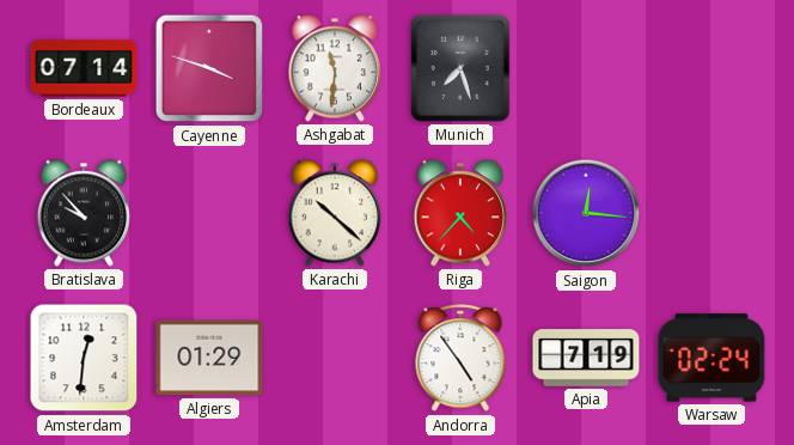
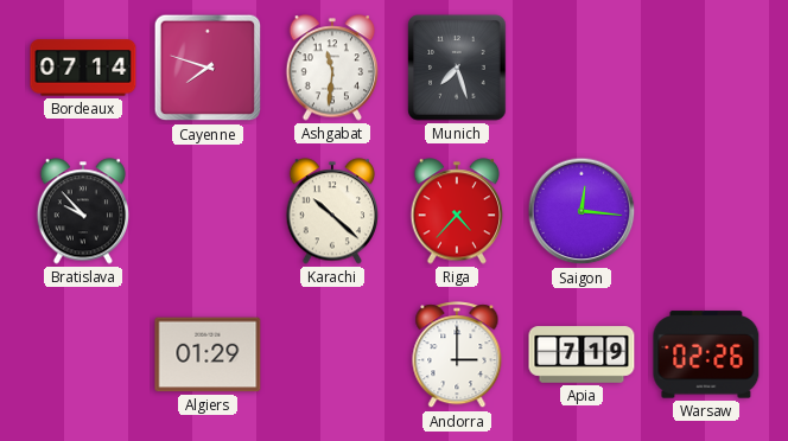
Cayenne: 3:48 -> 7:48 (208, 68)
Amsterdam: 12:31 -> none (84, 358)
Andorra: 4:54 -> 3:00 (457, 356)
Warsaw: 02:24 -> 02:26 (706, 354)
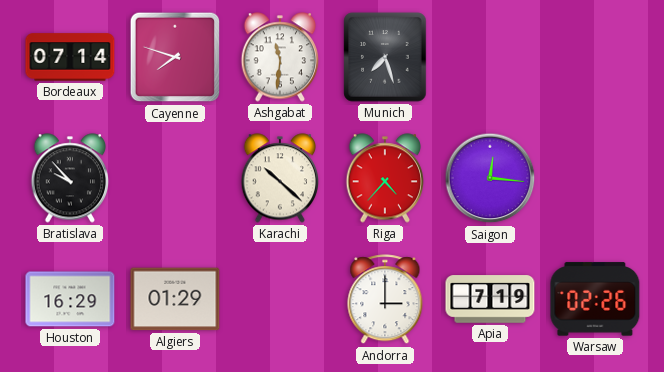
Houston: none -> 16:29 (70, 299)
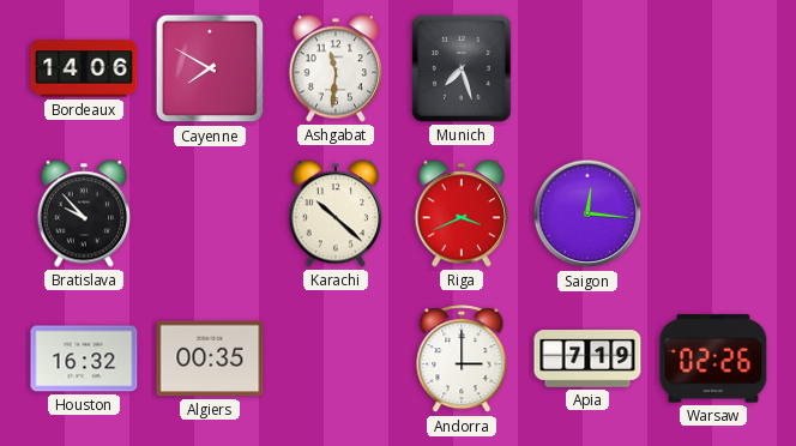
Bordeaux: 07:14 -> 14:06 (84, 68)
Cayenne: 7:48 -> 7:50 (210, 68)
Riga: 4:37 -> 3:41 (462, 213)
Houston: 16:29 -> 16:32 (84, 358)
Algiers: 01:29 -> 00:35 (210, 358)
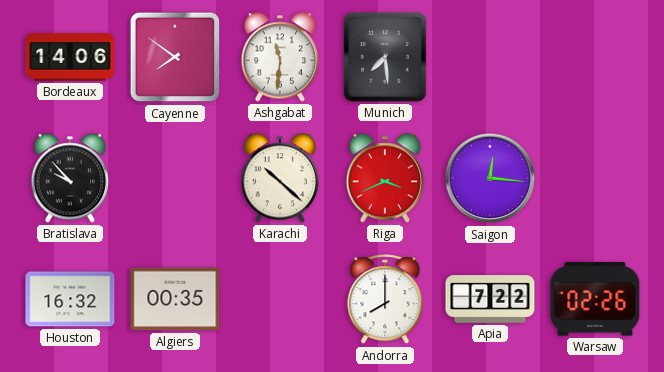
Cayenne: 7:50 -> 7:51 (175, 57)
Munich: 7:27 -> 7:29 (385, 57)
Andorra: 3:00 -> 8:00 (385, 300)
Apia: 7:19 -> 7:22 (490, 299)
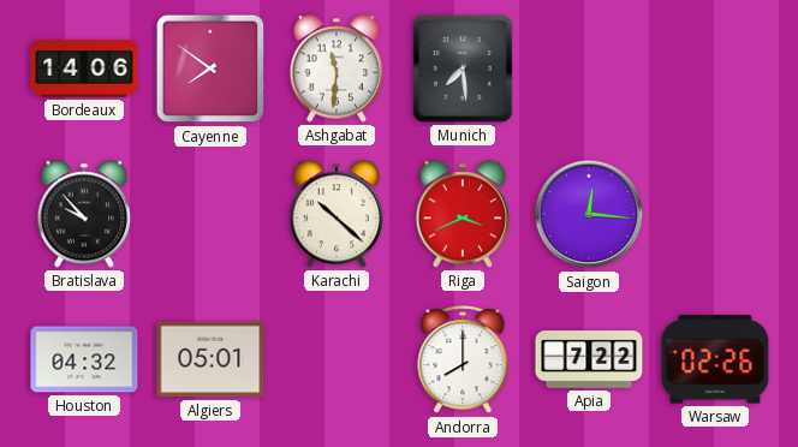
Houston: 16:32 -> 04:32 (84, 359)
Algiers: 00:35 -> 05:01 (210, 359)
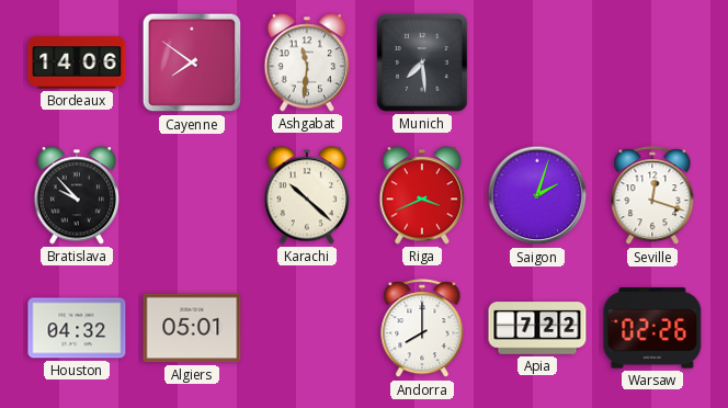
Saigon: 12:16 -> 2:03 (537, 195)
Seville: none -> 12:18 (652, 196)
